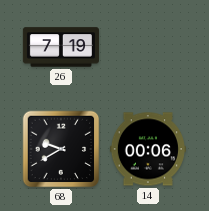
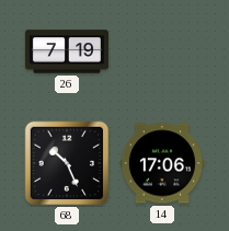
68: 9:40 -> 10:26 (67, 163)
14: 00:06 -> 17:06 (162, 163)
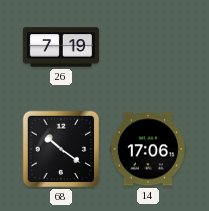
68: 10:26 -> 10:21 (61, 149)
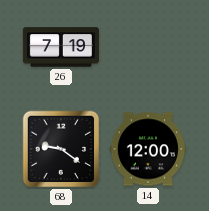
68: 10:21 -> 9:21 (61, 149)
14: 17:06 -> 12:00 (148, 149)
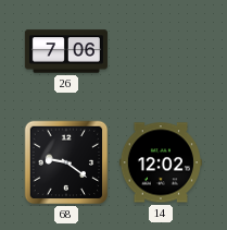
26: 7:19 -> 7:06 (66, 51)
14: 12:00 -> 12:02 (161, 162)
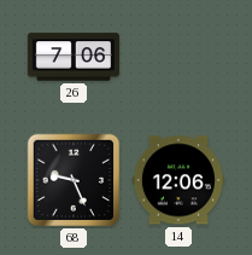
68: 9:21 -> 9:26 (74, 180)
14: 12:02 -> 12:06 (178, 180)
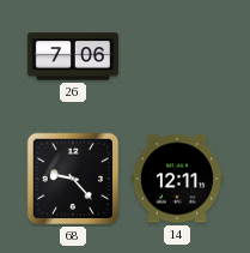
68: 9:26 -> 9:23 (73, 179)
14: 12:06 -> 12:11 (177, 179)
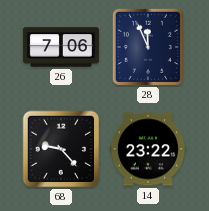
28: none -> 11:56 (148, 47)
14: 12:11 -> 23:22 (148, 149)
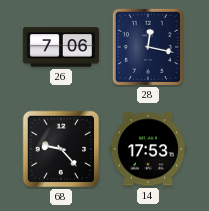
28: 11:56 -> 12:17 (148, 47)
14: 23:22 -> 17:53 (148, 149)
